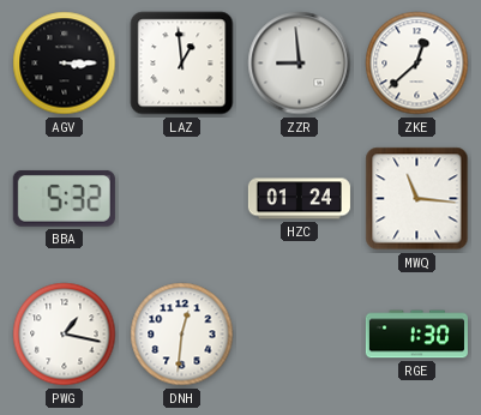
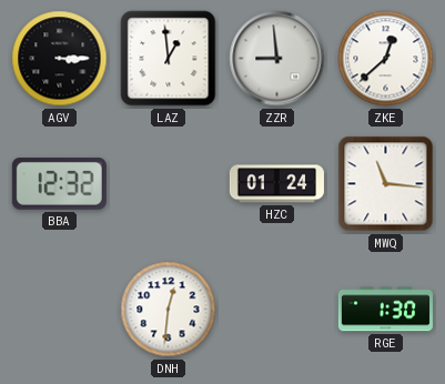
BBA: 5:32 -> 12:32 (59, 183)
PWG: 1:17 -> none (65, 335)
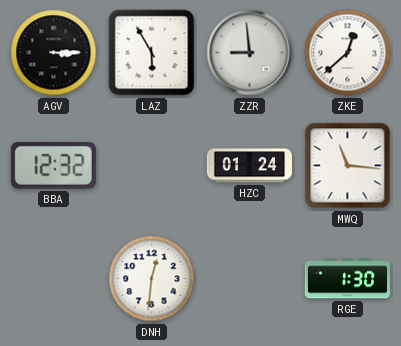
LAZ: 12:59 -> 5:55 (152, 53)
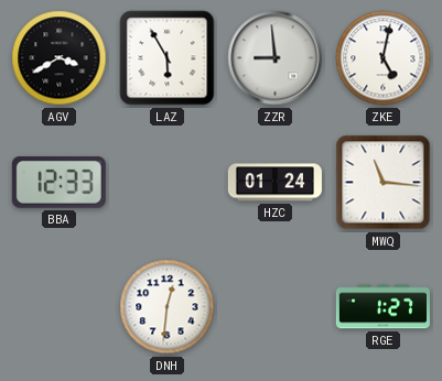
AGV: 3:15 -> 3:40 (60, 58)
ZKE: 12:38 -> 5:02 (384, 58)
BBA: 12:32 -> 12:33 (58, 182)
RGE: 1:30 -> 1:27 (382, 307)
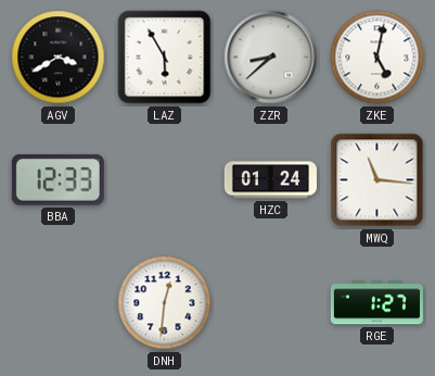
ZZR: 8:59 -> 8:38 (271, 58)
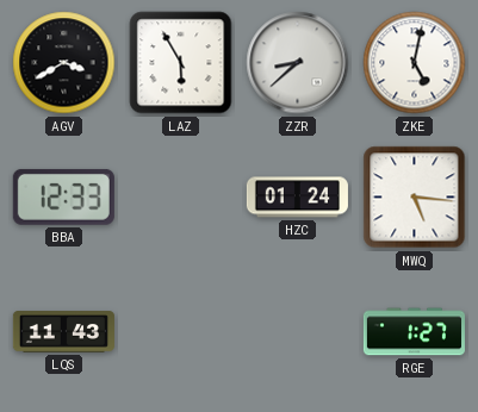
MWQ: 11:16 -> 5:16 (415, 198)
LQS: none -> 11:43 (63, 332)
DNH: 12:31 -> none (165, 303)
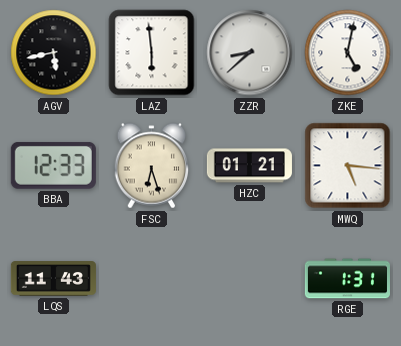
AGV: 3:40 -> 5:43 (54, 53)
LAZ: 5:55 -> 5:59 (152, 53)
FSC: none -> 6:27 (152, 166)
HZC: 01:24 -> 01:21 (249, 166)
RGE: 1:27 -> 1:31 (347, 279)
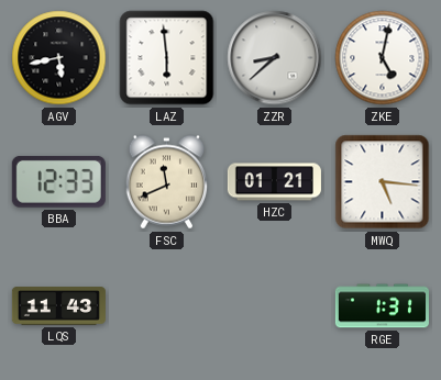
FSC: 6:27 -> 11:41 (167, 182)
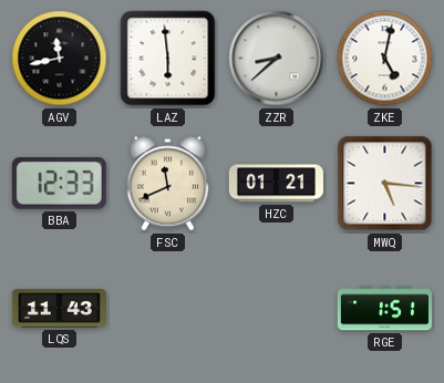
AGV: 5:43 -> 11:43 (60, 59)
RGE: 1:31 -> 1:51 (384, 309)
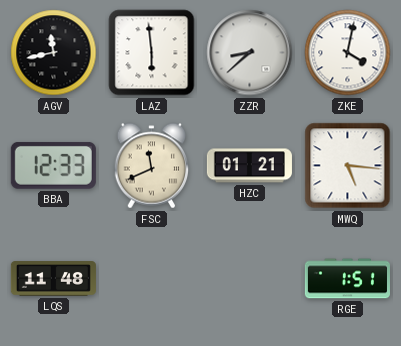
ZKE: 5:02 -> 4:02 (348, 53)
LQS: 11:43 -> 11:48 (53, 279)
